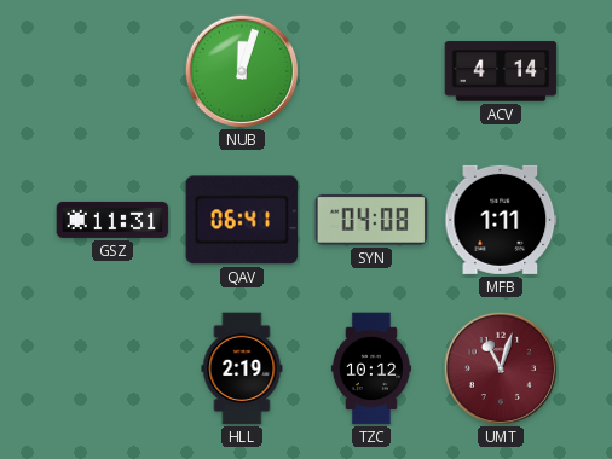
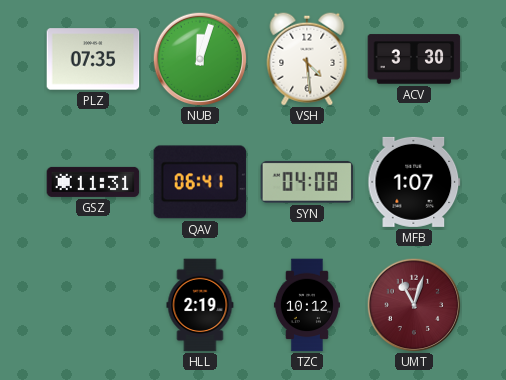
PLZ: none -> 07:35 (93, 59)
VSH: none -> 4:29 (307, 59)
ACV: 4:14 -> 3:30 (414, 59)
MFB: 1:11 -> 1:07 (414, 182)
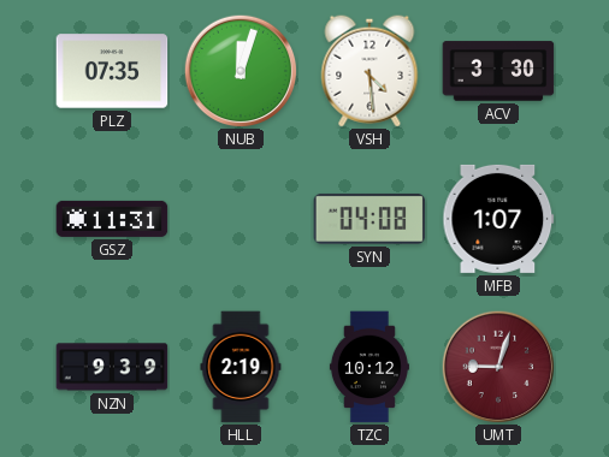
QAV: 06:41 -> none (200, 182)
NZN: none -> 9:39 (112, 367)
UMT: 11:03 -> 9:03 (498, 367)
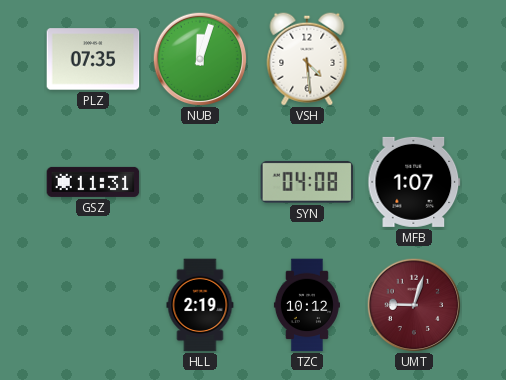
ACV: 3:30 -> none (498, 71)
NZN: 9:39 -> none (112, 367)
